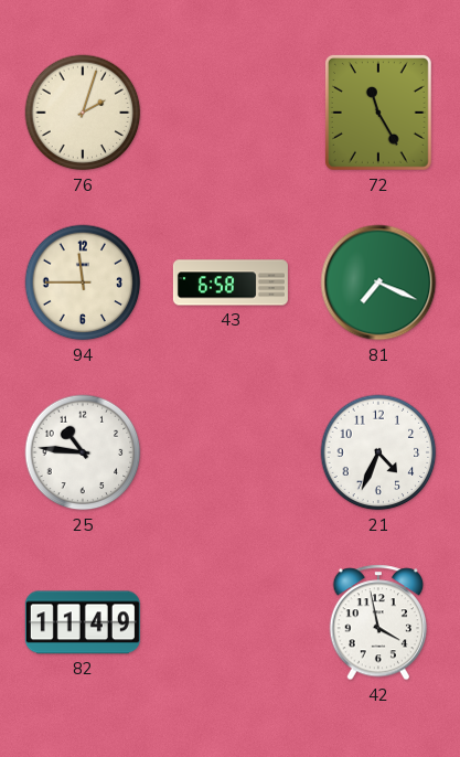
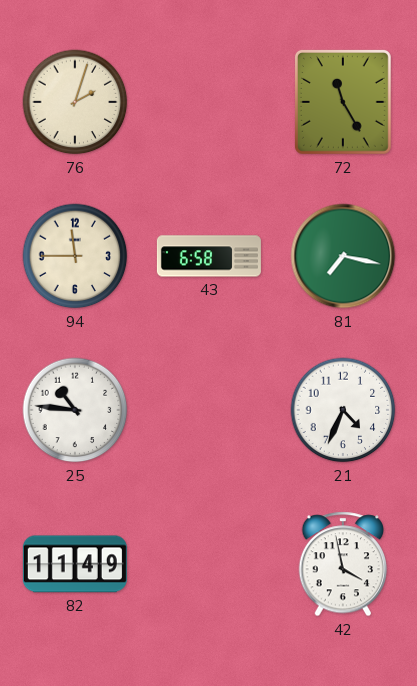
81: 7:19 -> 7:17 (343, 256)
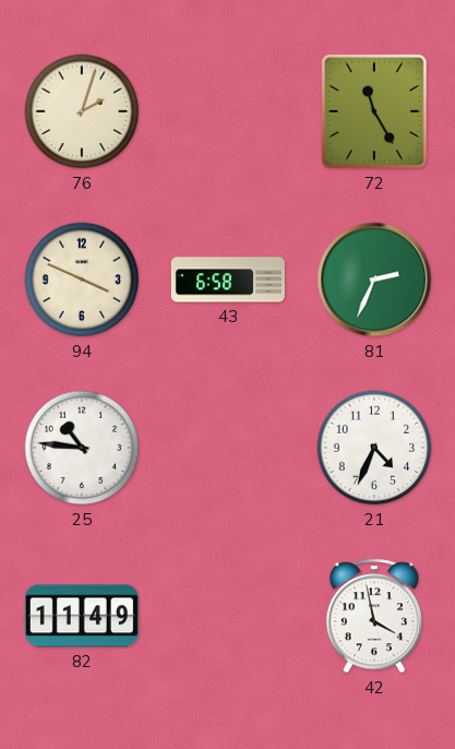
94: 11:45 -> 3:49 (82, 280)
81: 7:17 -> 2:34 (374, 280)
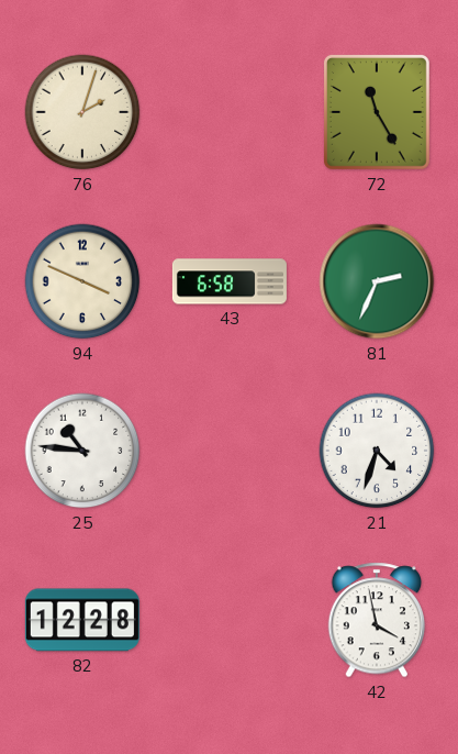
21: 4:34 -> 4:33 (377, 451)
82: 11:49 -> 12:28 (82, 620)
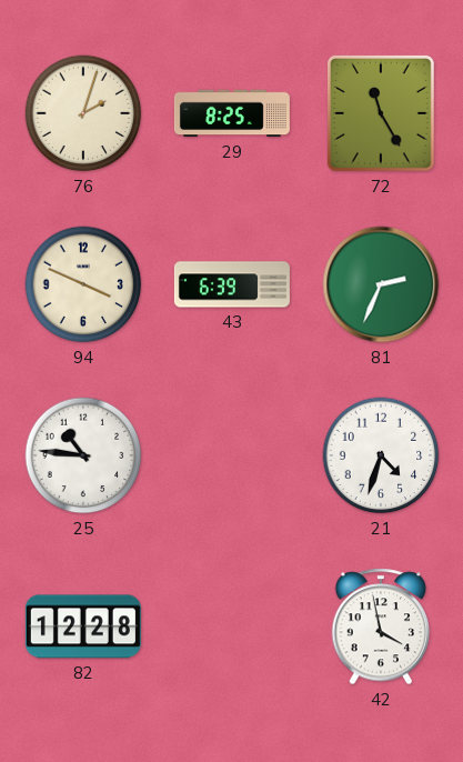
29: none -> 8:25 (232, 113)
43: 6:58 -> 6:39 (232, 284)
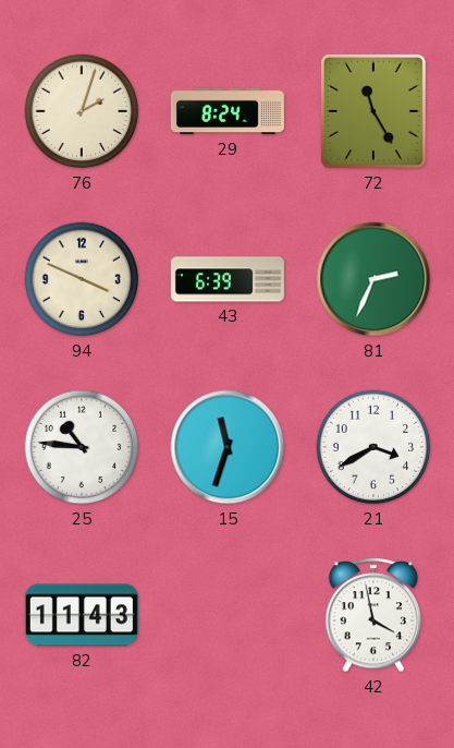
29: 8:25 -> 8:24 (228, 111)
15: none -> 11:33 (228, 447)
21: 4:33 -> 3:40 (373, 447)
82: 12:28 -> 11:43 (82, 615)
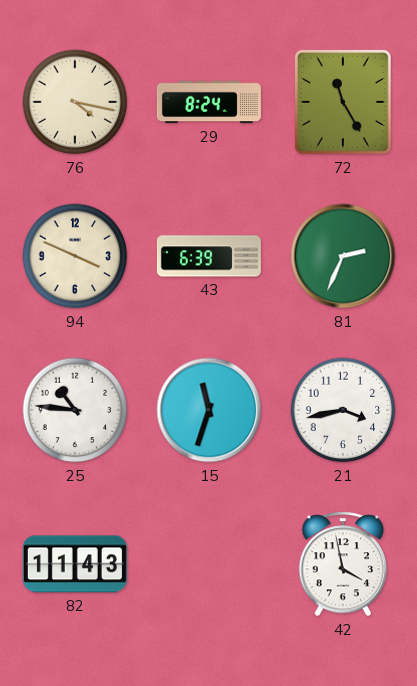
76: 2:03 -> 4:17 (75, 102)
21: 3:40 -> 3:43 (343, 410)
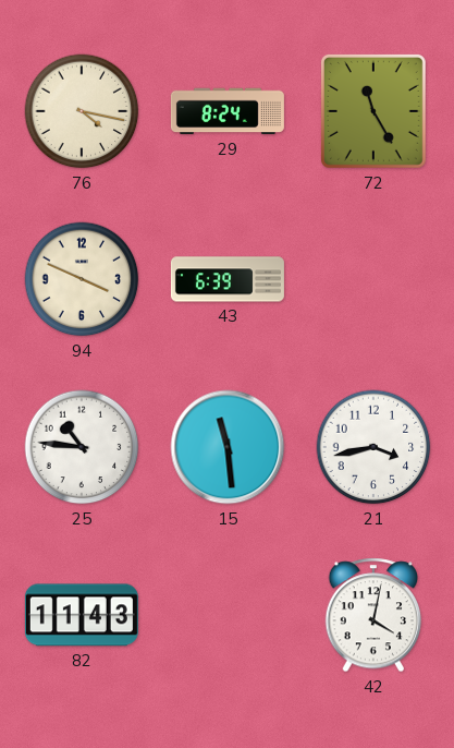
81: 2:34 -> none (343, 256)
15: 11:33 -> 11:29 (228, 447)
42: 3:58 -> 4:02 (373, 615)
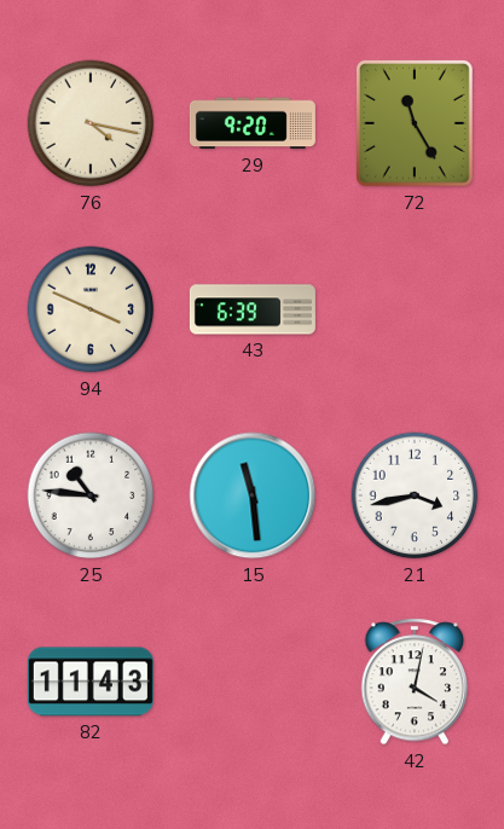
29: 8:24 -> 9:20 (253, 123)
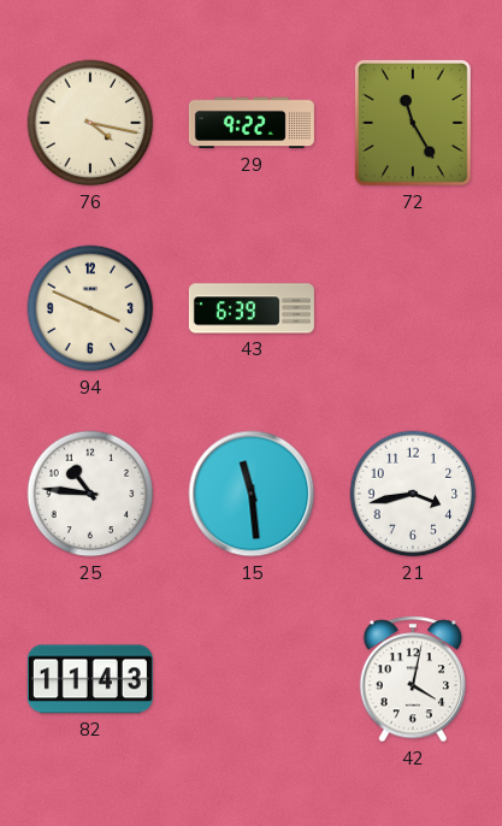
29: 9:20 -> 9:22 (252, 123)
